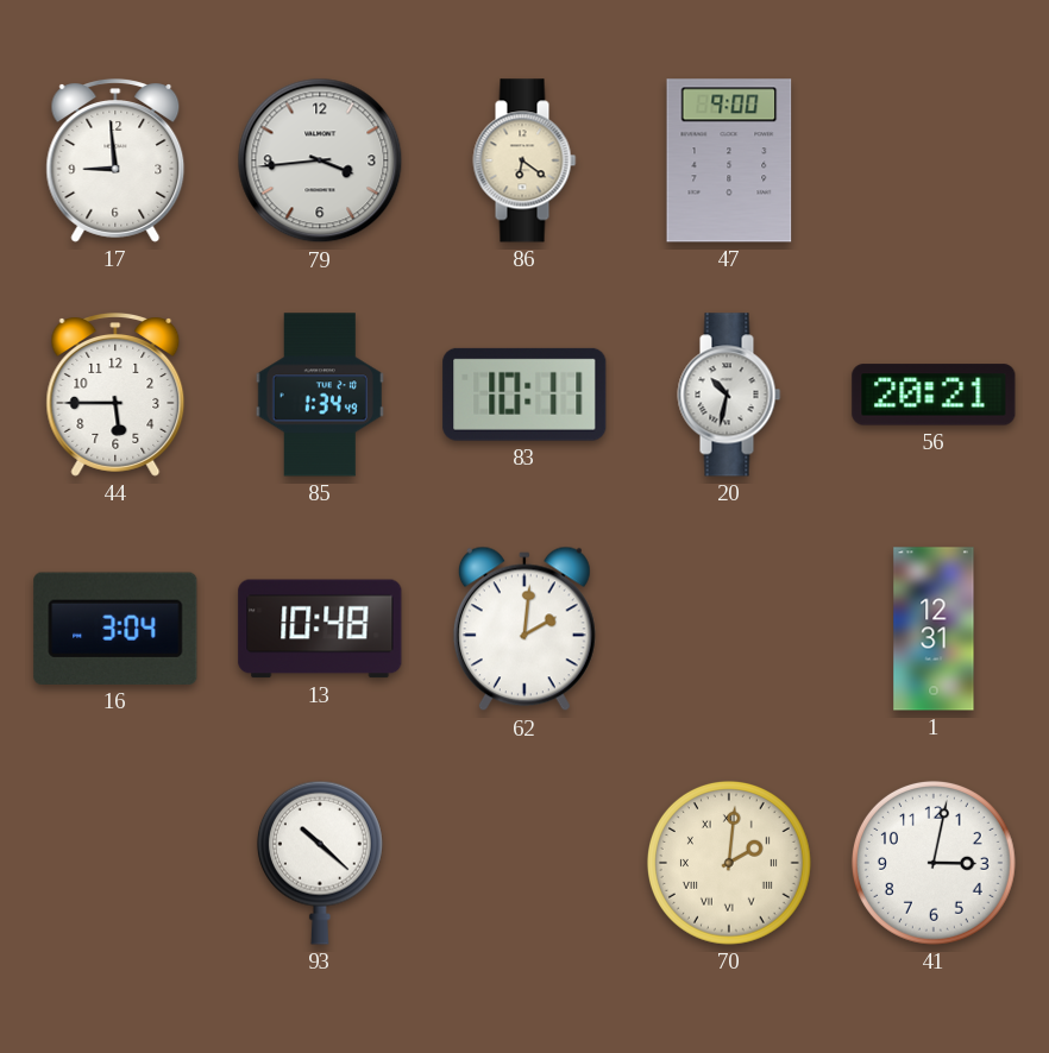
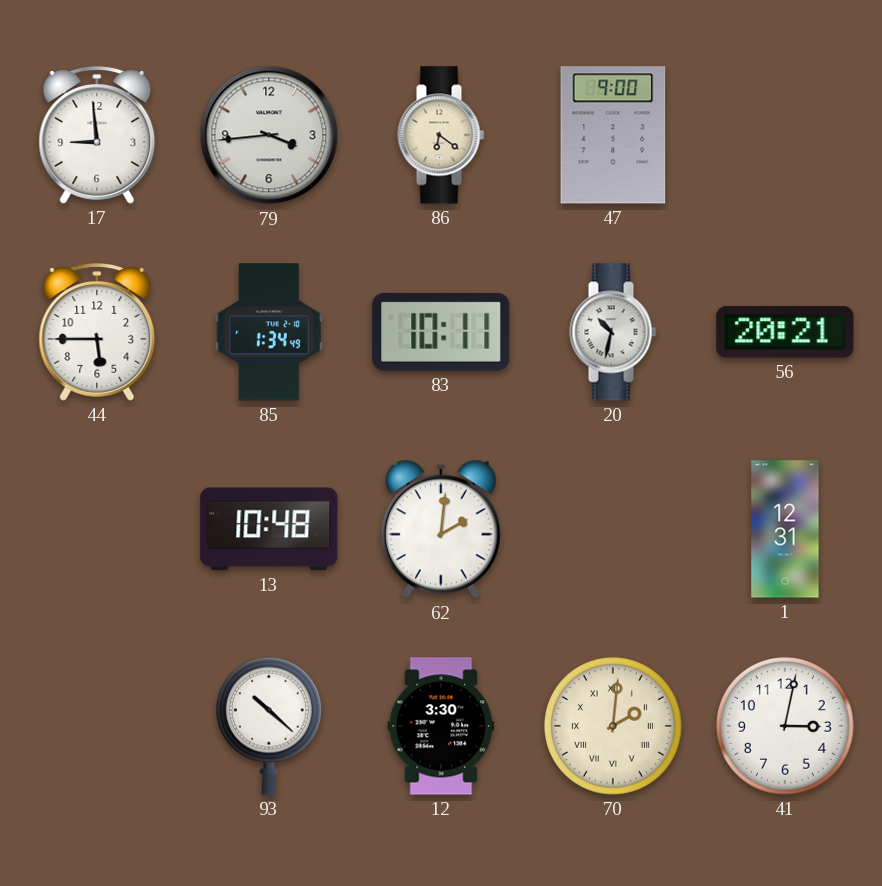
16: 3:04 -> none (115, 629)
12: none -> 3:30 (441, 726)
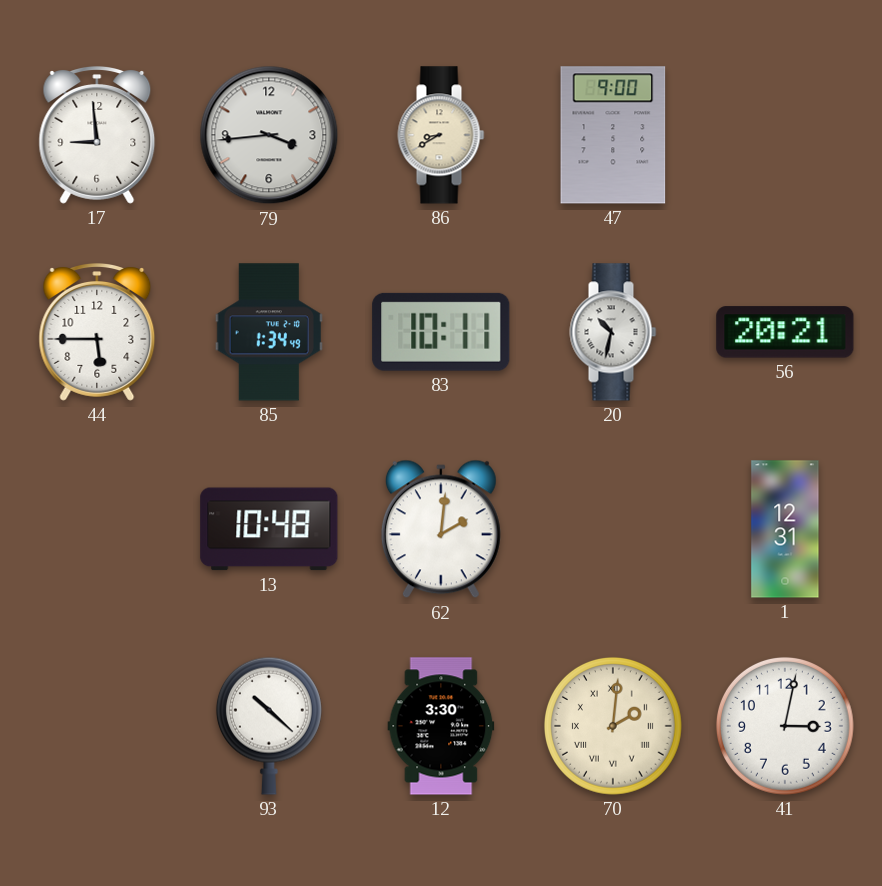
86: 6:21 -> 8:40 (441, 135)
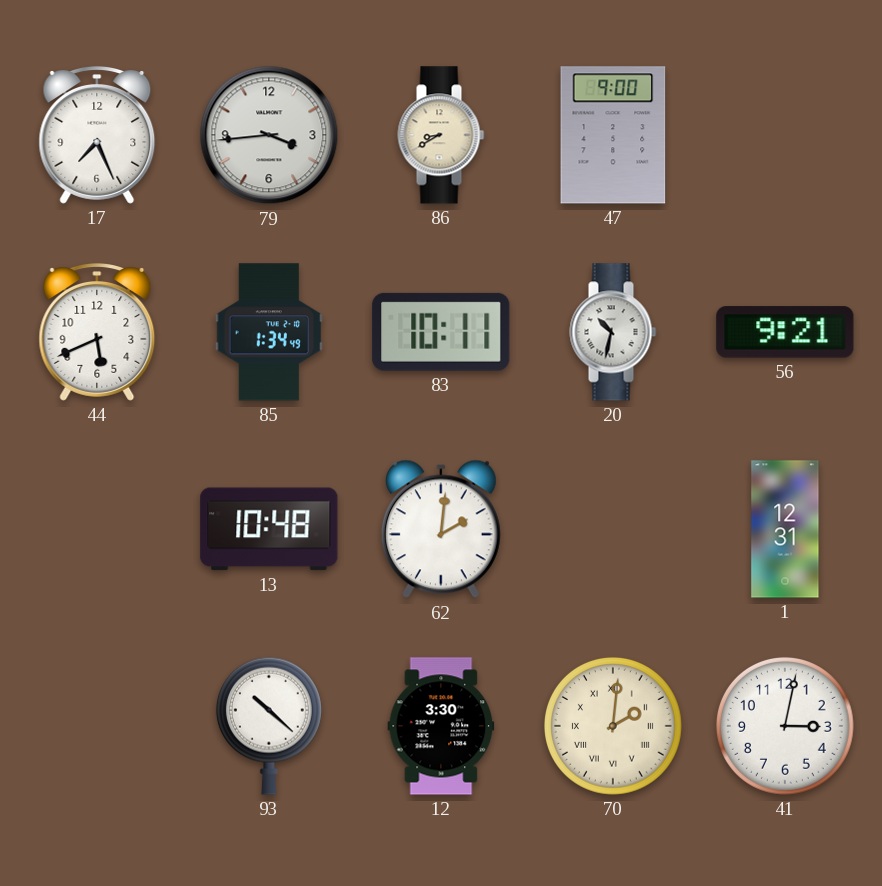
17: 8:59 -> 7:26 (97, 136)
44: 5:45 -> 5:41 (97, 333)
56: 20:21 -> 9:21 (785, 332)
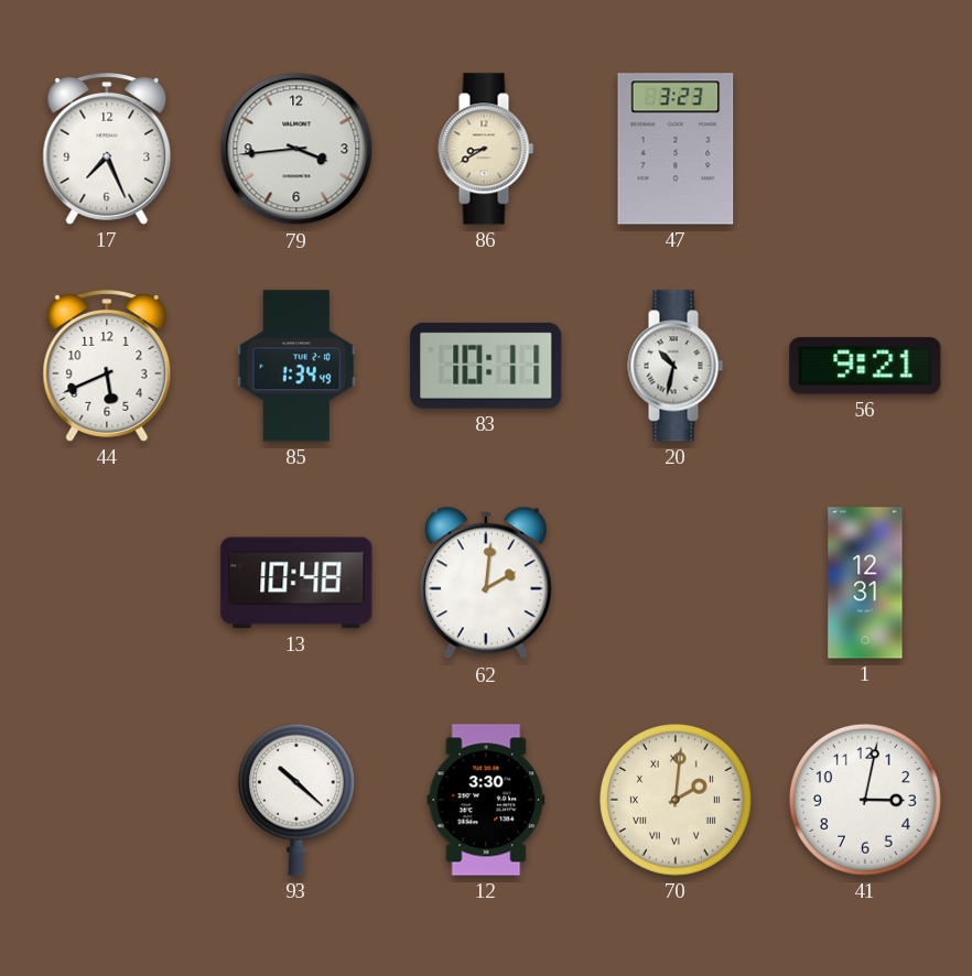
47: 9:00 -> 3:23 (676, 149)
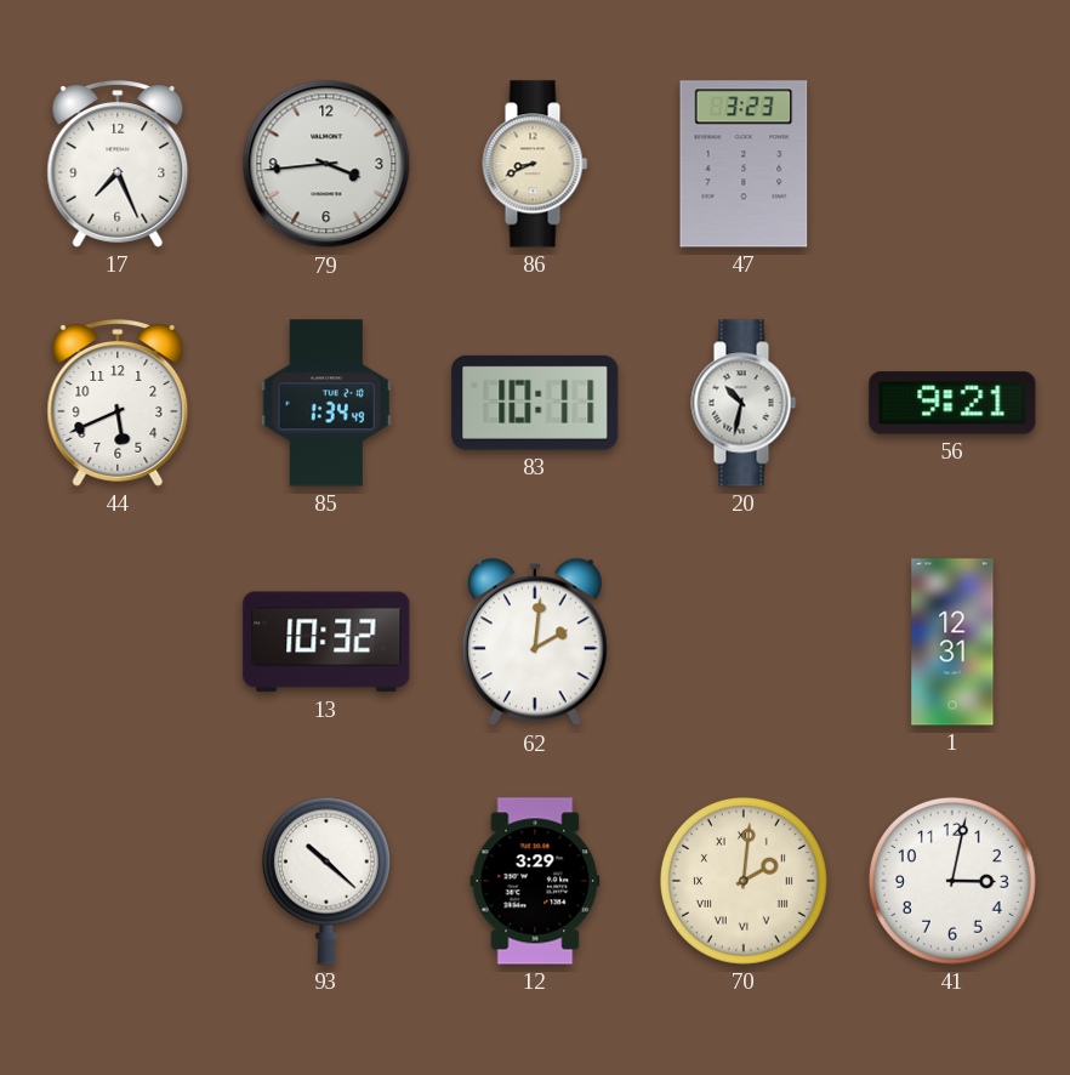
86: 8:40 -> 8:41 (535, 164)
13: 10:48 -> 10:32 (326, 642)
12: 3:30 -> 3:29 (535, 881)
